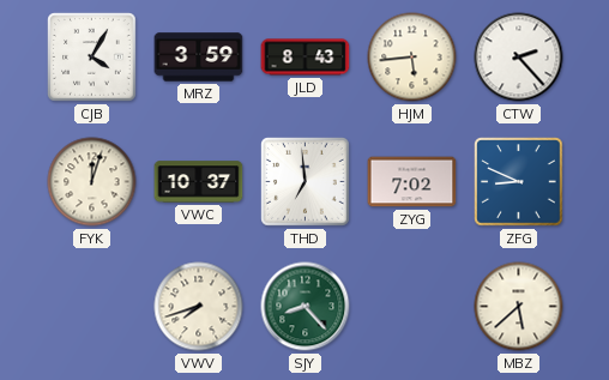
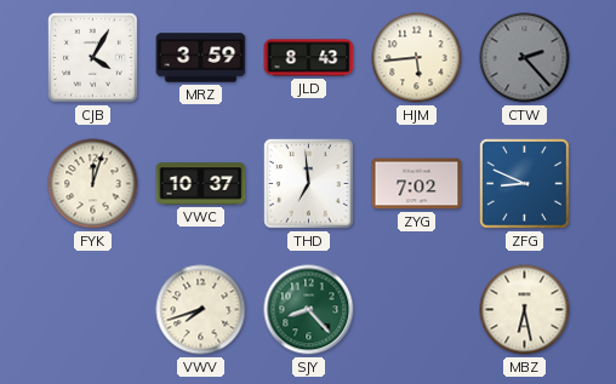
CTW dial: white -> grey (525, 58)
MBZ: 5:38 -> 6:28 (525, 310)
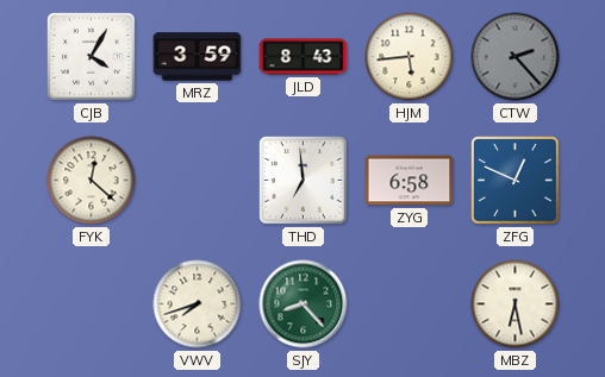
FYK: 12:03 -> 12:22 (92, 181)
VWC: 10:37 -> none (201, 184)
ZYG: 7:02 -> 6:58 (410, 181)
ZFG: 8:49 -> 12:49 (516, 181)
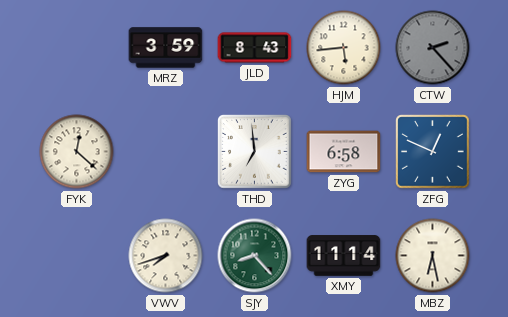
CJB: 4:05 -> none (92, 57)
XMY: none -> 11:14 (344, 256)
